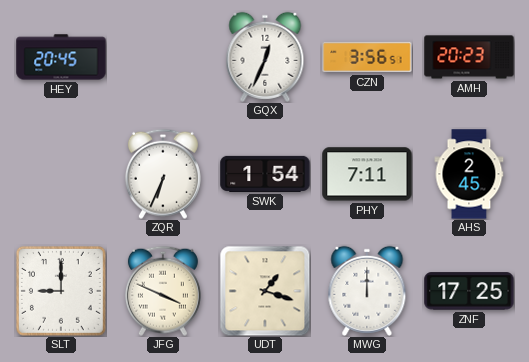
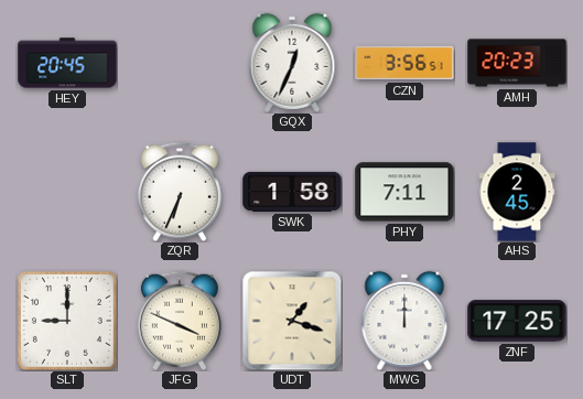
SWK: 1:54 -> 1:58 (292, 192)
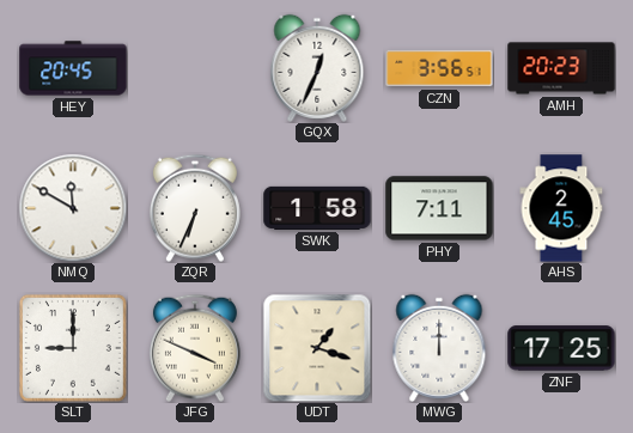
NMQ: none -> 11:50 (73, 208)
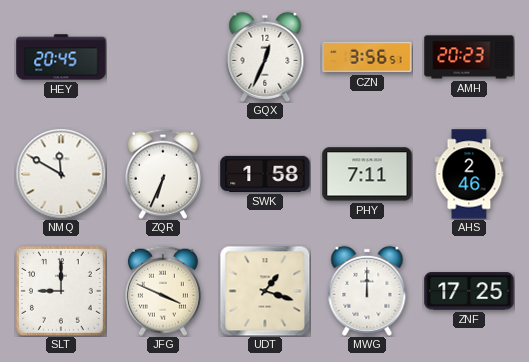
AHS: 2:45 -> 2:46 (469, 174)
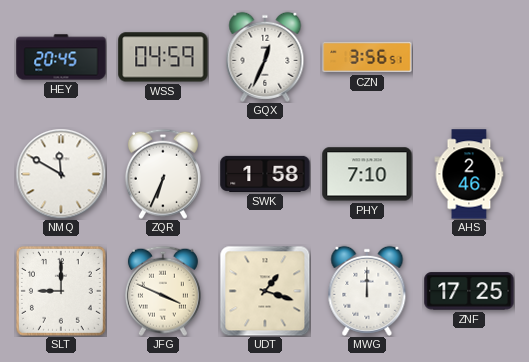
WSS: none -> 04:59 (163, 57)
AMH: 20:23 -> none (469, 57)
PHY: 7:11 -> 7:10 (367, 174)
